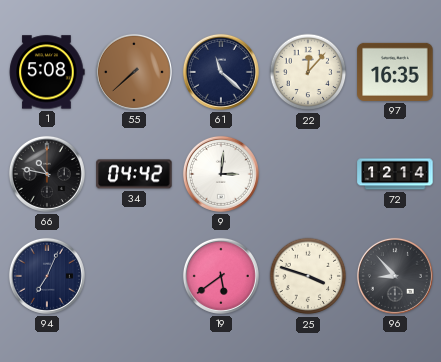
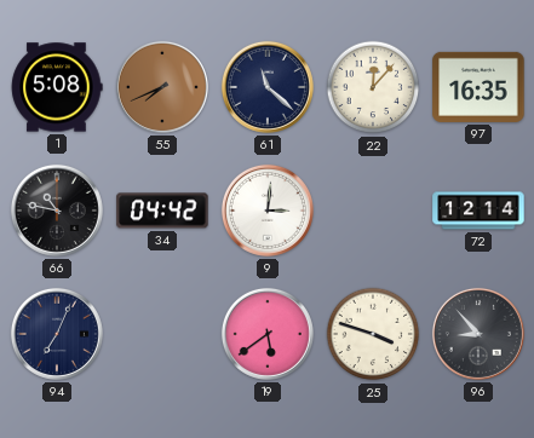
55: 7:38 -> 7:41 (162, 87)
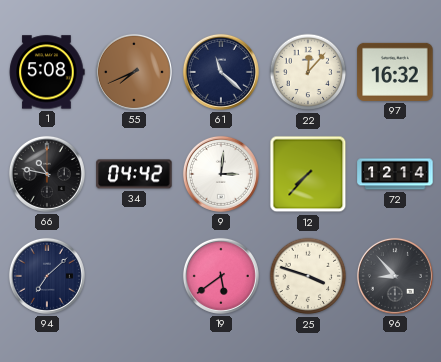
97: 16:35 -> 16:32 (395, 72)
12: none -> 7:37 (308, 174)
94: 7:04 -> 7:08 (47, 276)
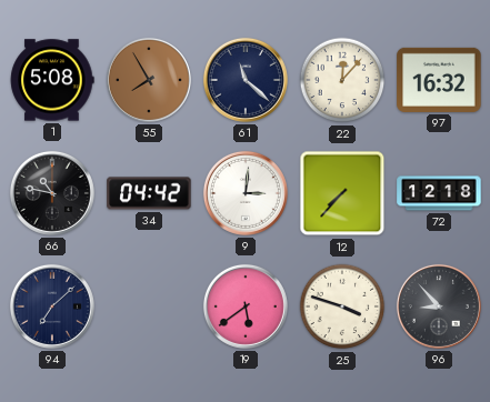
55: 7:41 -> 7:55 (149, 80)
72: 12:14 -> 12:18 (439, 193)
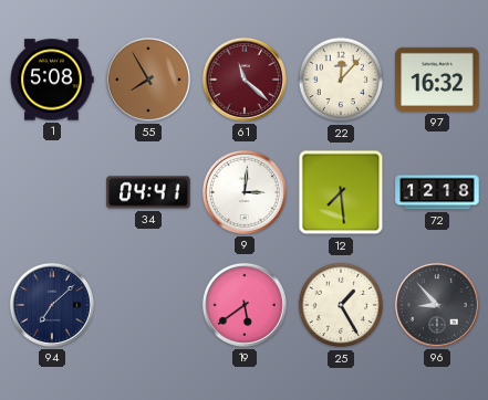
61 dial: navy -> burgundy (245, 80)
66: 10:47 -> none (52, 193)
34: 04:42 -> 04:41 (148, 192)
12: 7:37 -> 7:29 (341, 192)
25: 3:48 -> 1:25 (341, 305)
